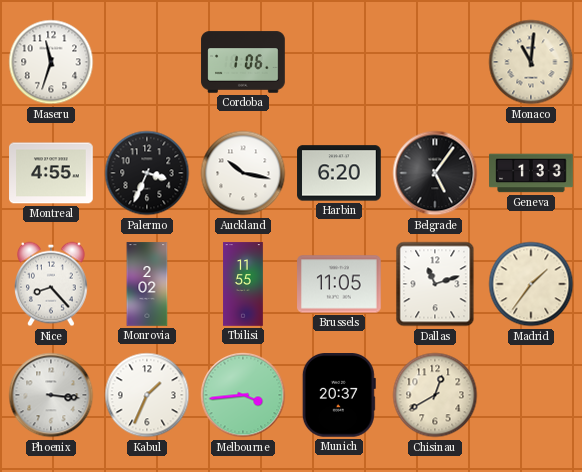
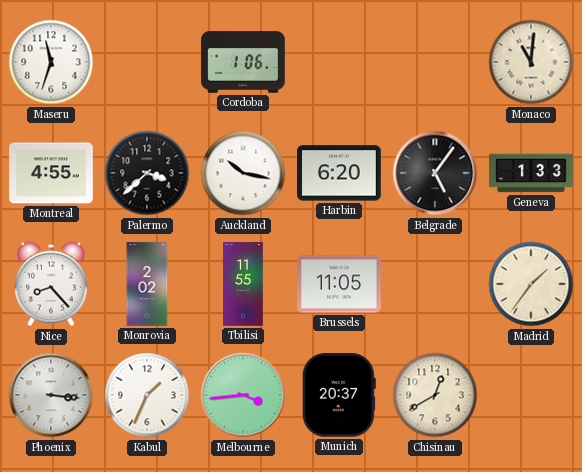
Palermo: 3:34 -> 3:38 (147, 173)
Dallas: 11:12 -> none (435, 284)
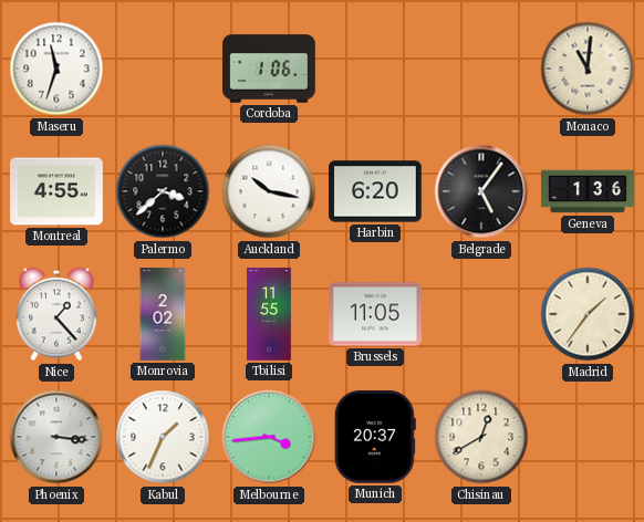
Geneva: 1:33 -> 1:36 (588, 191)
Nice: 8:23 -> 1:23 (58, 314)
